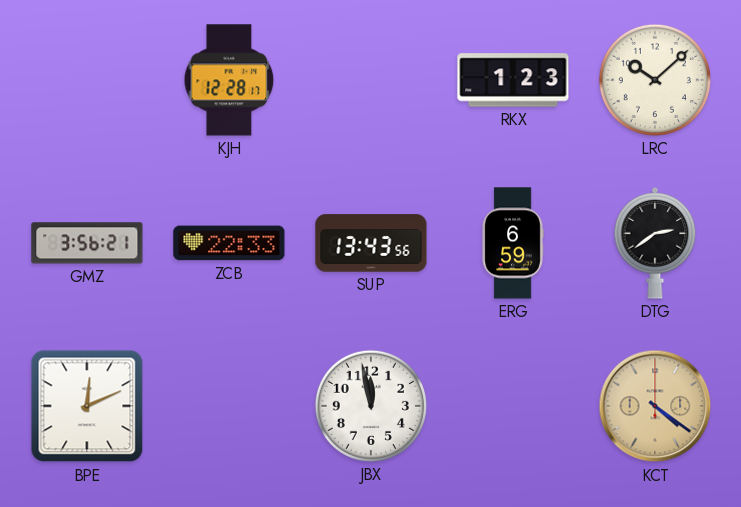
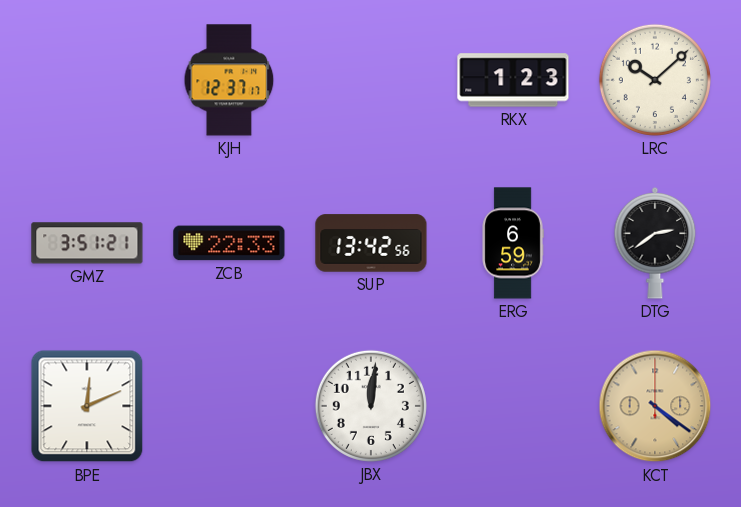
KJH: 12:28 -> 12:37 (229, 80)
GMZ: 3:56 -> 3:51 (87, 243)
SUP: 13:43 -> 13:42 (371, 243)
JBX: 11:58 -> 12:01 (371, 406)
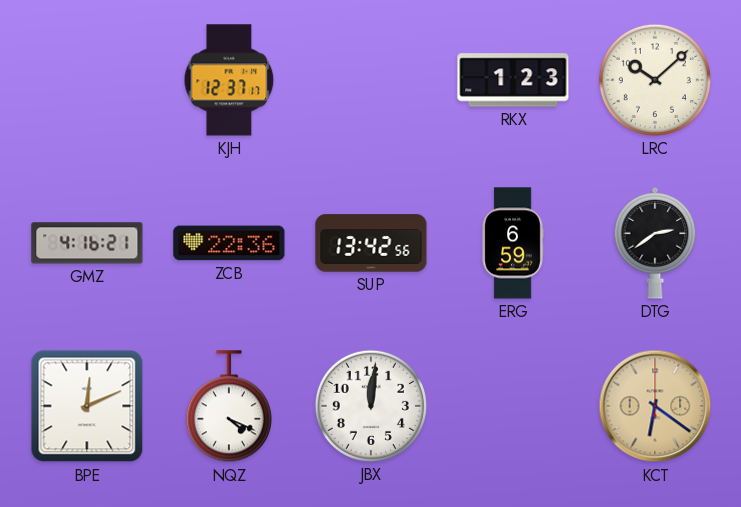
GMZ: 3:51 -> 4:16 (87, 243)
ZCB: 22:33 -> 22:36 (229, 243)
NQZ: none -> 4:19 (229, 407)
KCT: 4:21 -> 6:21 (655, 406)
